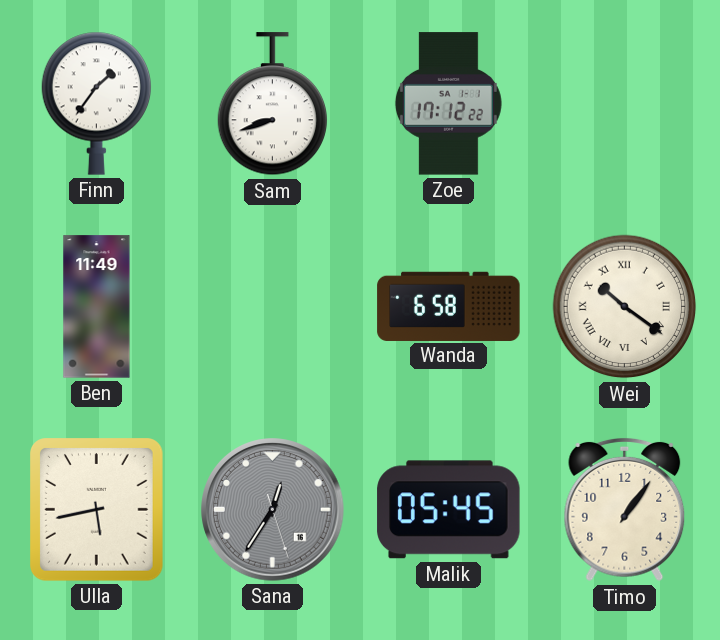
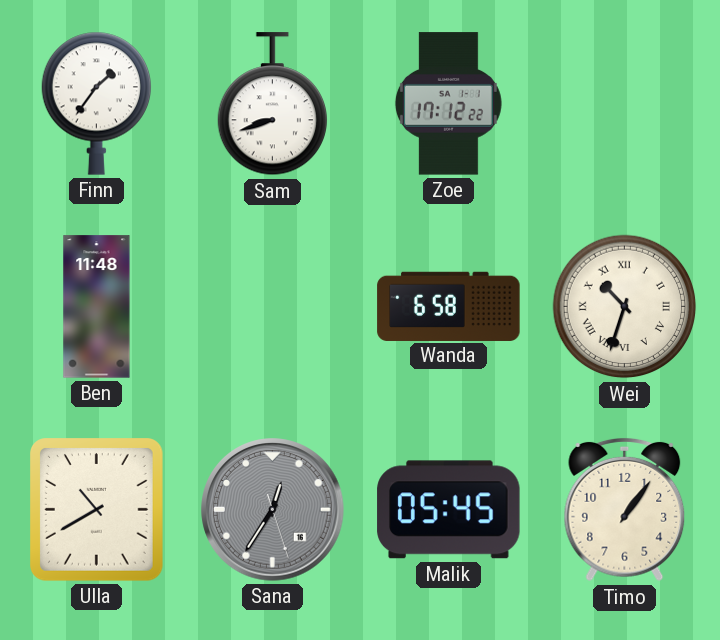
Ben: 11:49 -> 11:48 (97, 307)
Wei: 10:21 -> 10:33 (625, 307)
Ulla: 5:43 -> 10:40 (97, 510)
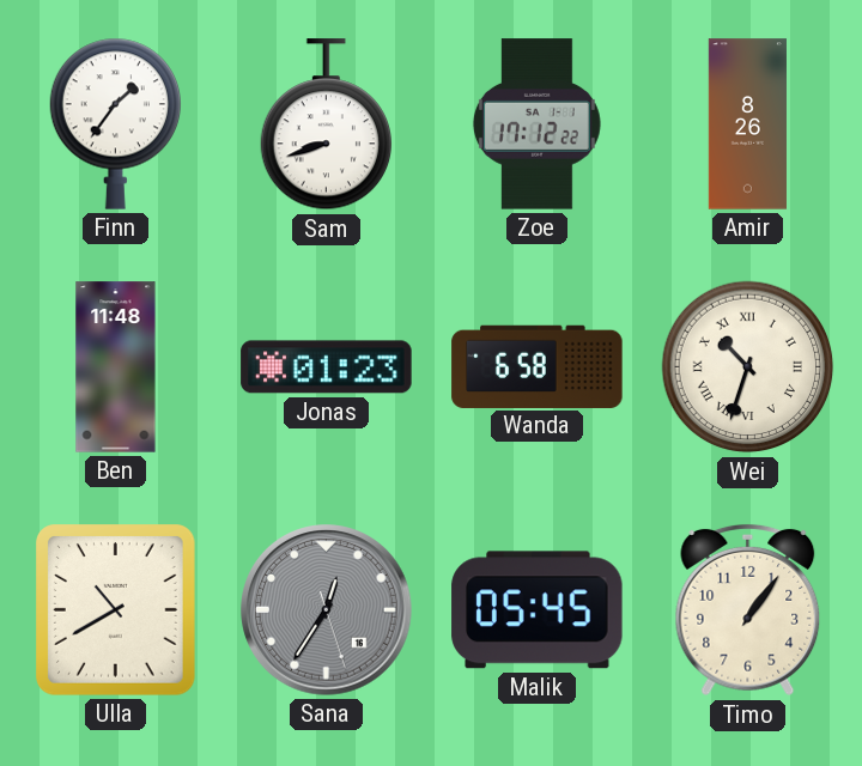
Amir: none -> 8:26 (747, 124)
Jonas: none -> 01:23 (327, 367)
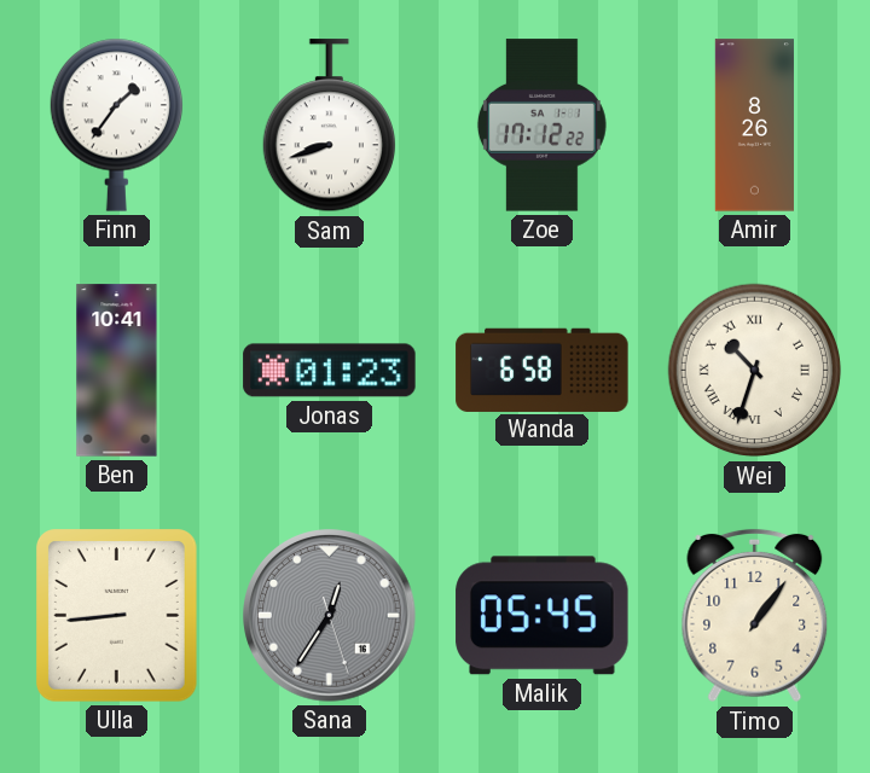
Ben: 11:48 -> 10:41 (117, 371)
Ulla: 10:40 -> 8:44 (117, 616)
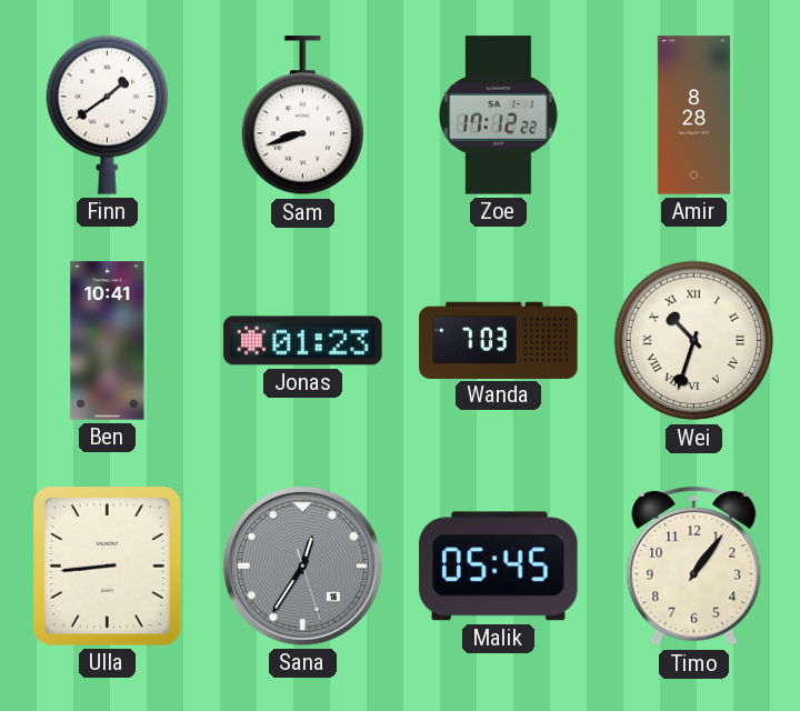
Finn: 1:36 -> 1:39 (107, 114)
Amir: 8:26 -> 8:28 (693, 116)
Wanda: 6:58 -> 7:03 (499, 340)
